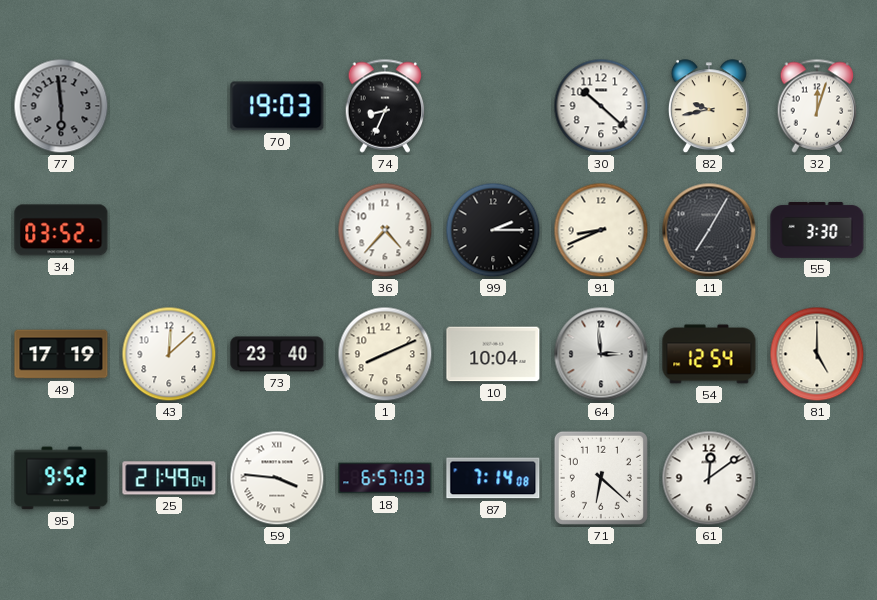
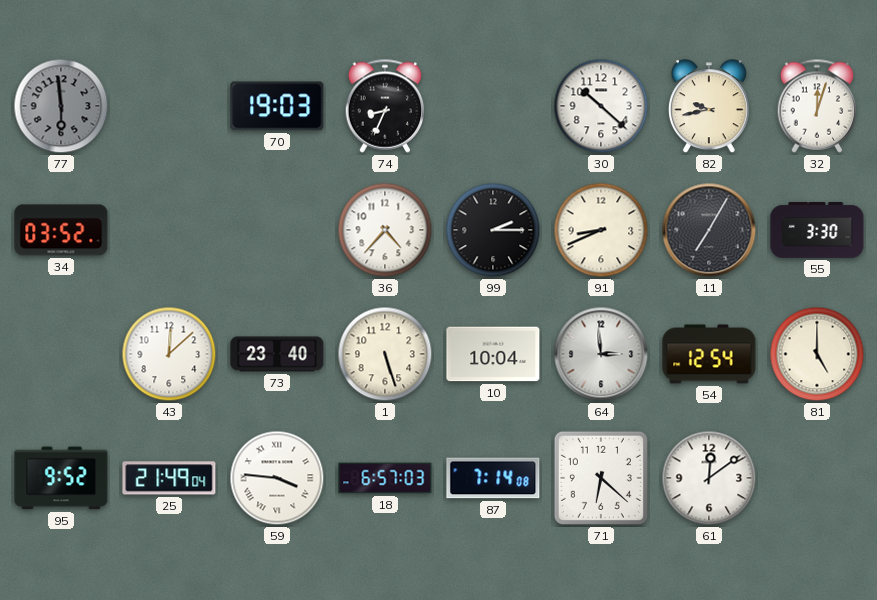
49: 17:19 -> none (61, 354)
1: 8:11 -> 5:27 (385, 354)
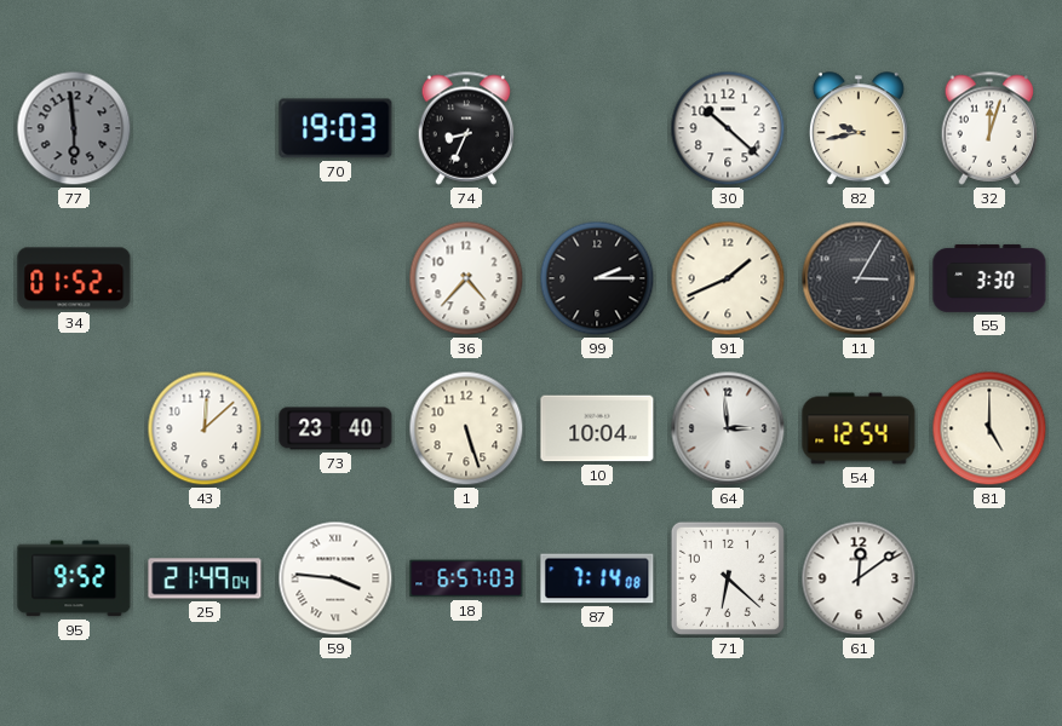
34: 03:52 -> 01:52 (74, 278)
91: 8:41 -> 1:41 (728, 278)
11: 7:05 -> 3:05 (859, 278)
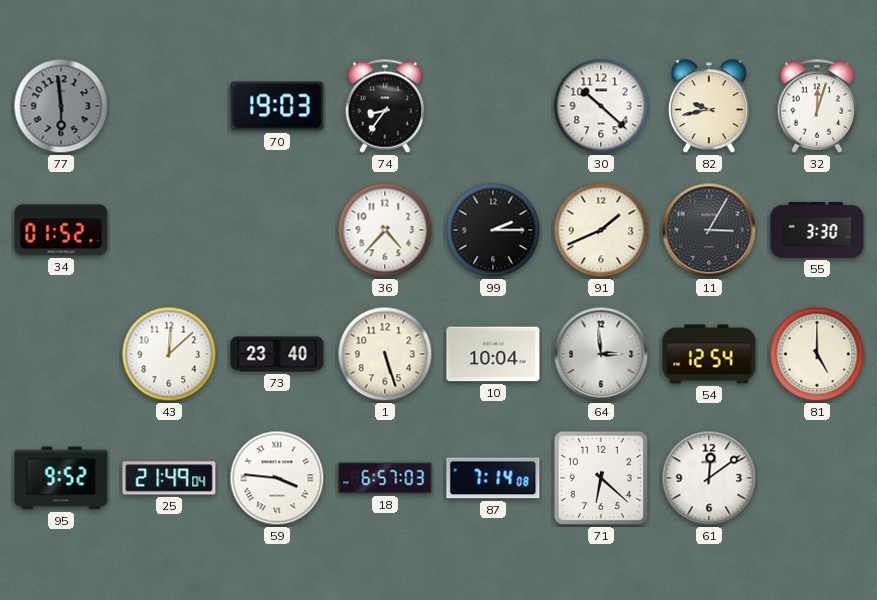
74: 8:34 -> 8:36 (385, 106)
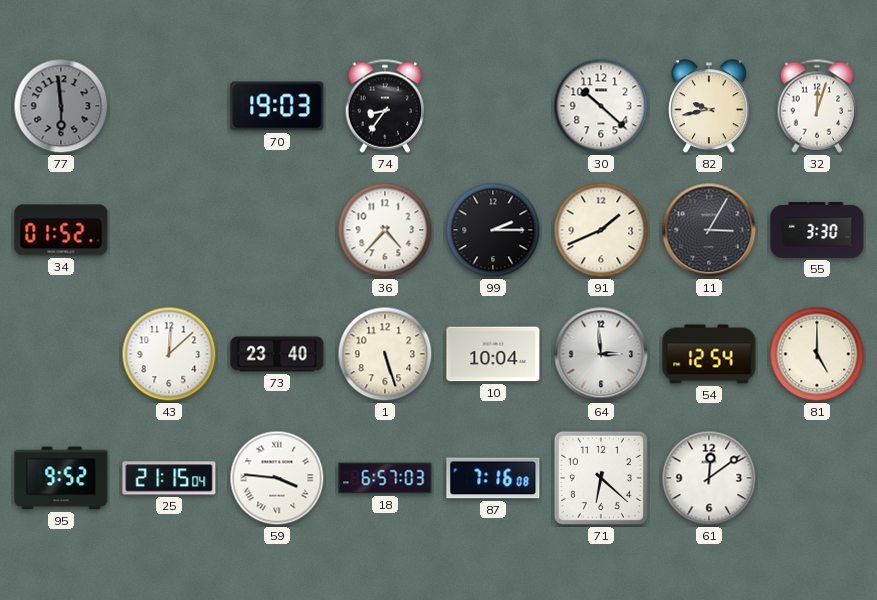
25: 21:49 -> 21:15 (169, 478)
87: 7:14 -> 7:16 (493, 478)
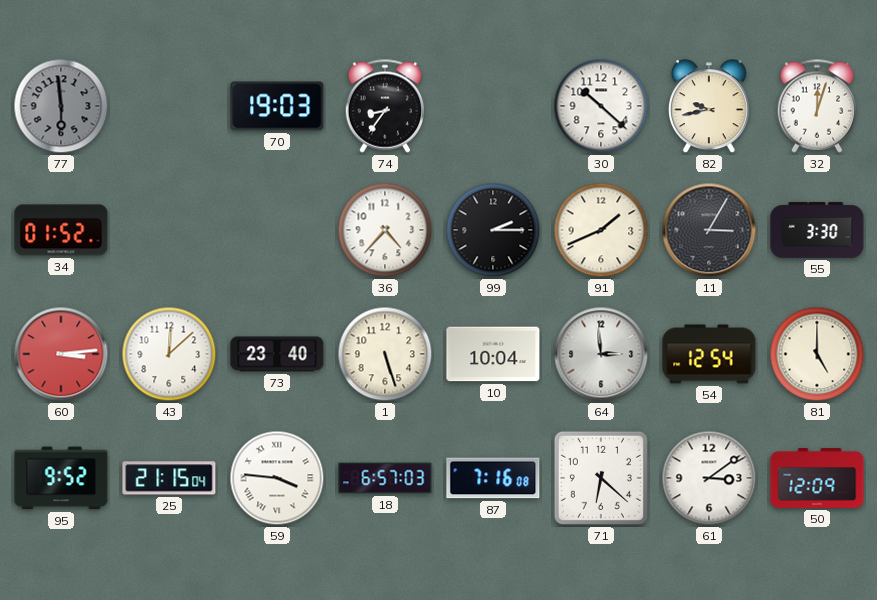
60: none -> 3:14 (61, 354)
61: 12:09 -> 3:09 (709, 478)
50: none -> 12:09 (817, 479)
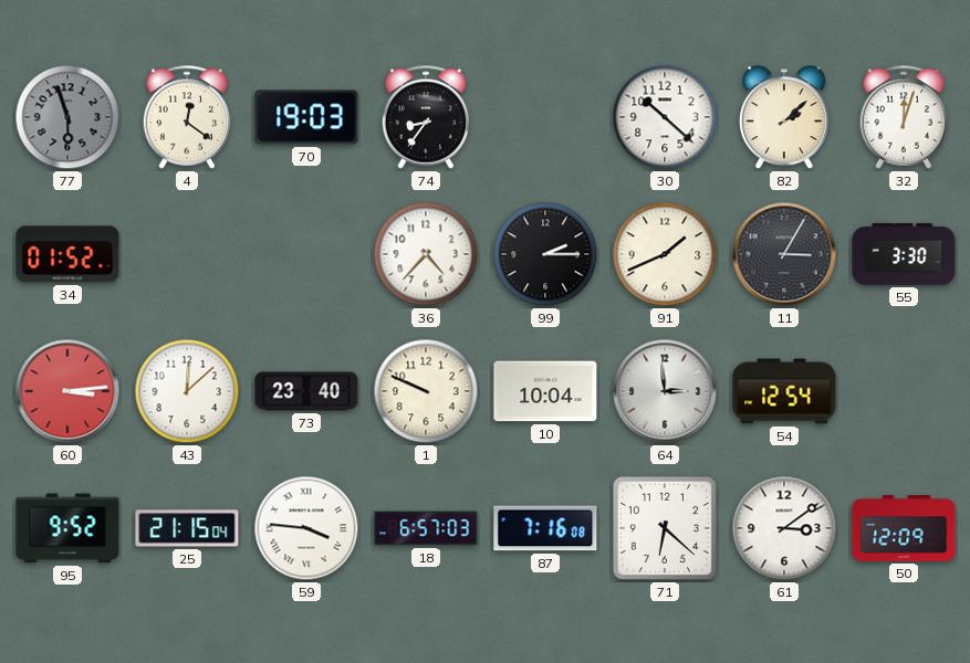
77: 5:59 -> 5:57 (67, 117)
4: none -> 12:21 (187, 117)
82: 9:43 -> 2:08 (784, 118)
1: 5:27 -> 9:49 (426, 391)
81: 5:00 -> none (817, 354)
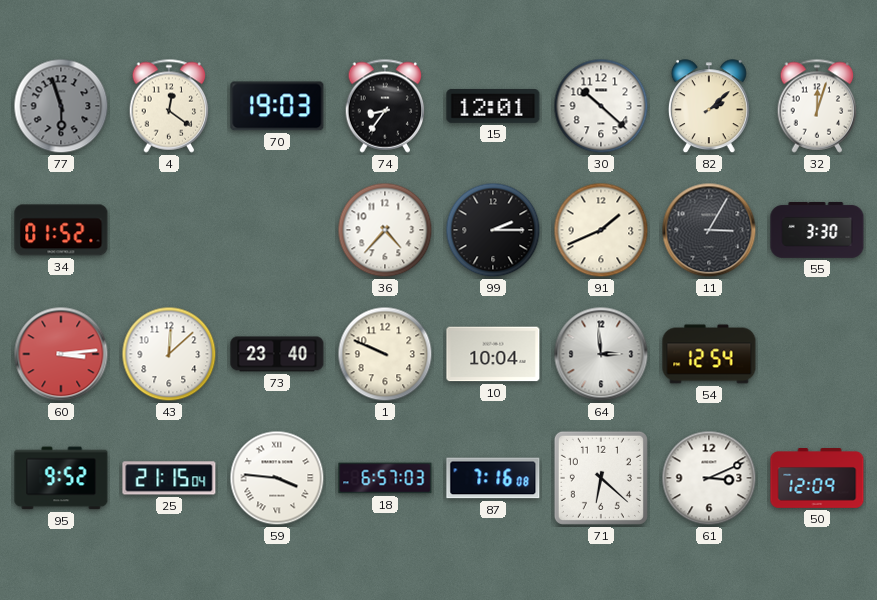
15: none -> 12:01 (493, 106)
61: 3:09 -> 3:11 (709, 478)
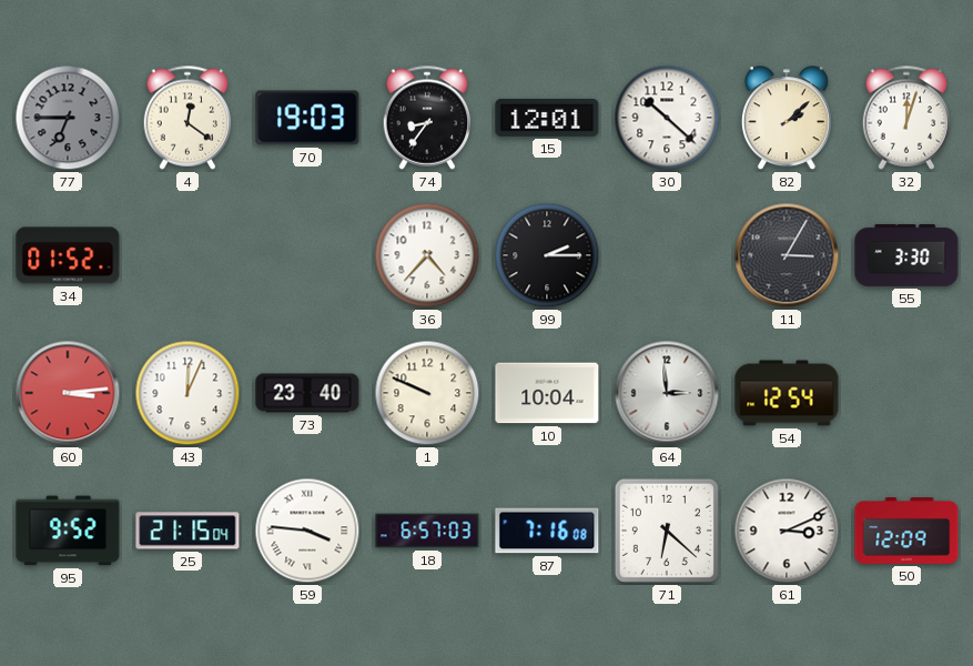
77: 5:57 -> 6:45 (68, 118)
91: 1:41 -> none (601, 230)
43: 12:08 -> 12:04 (187, 393)
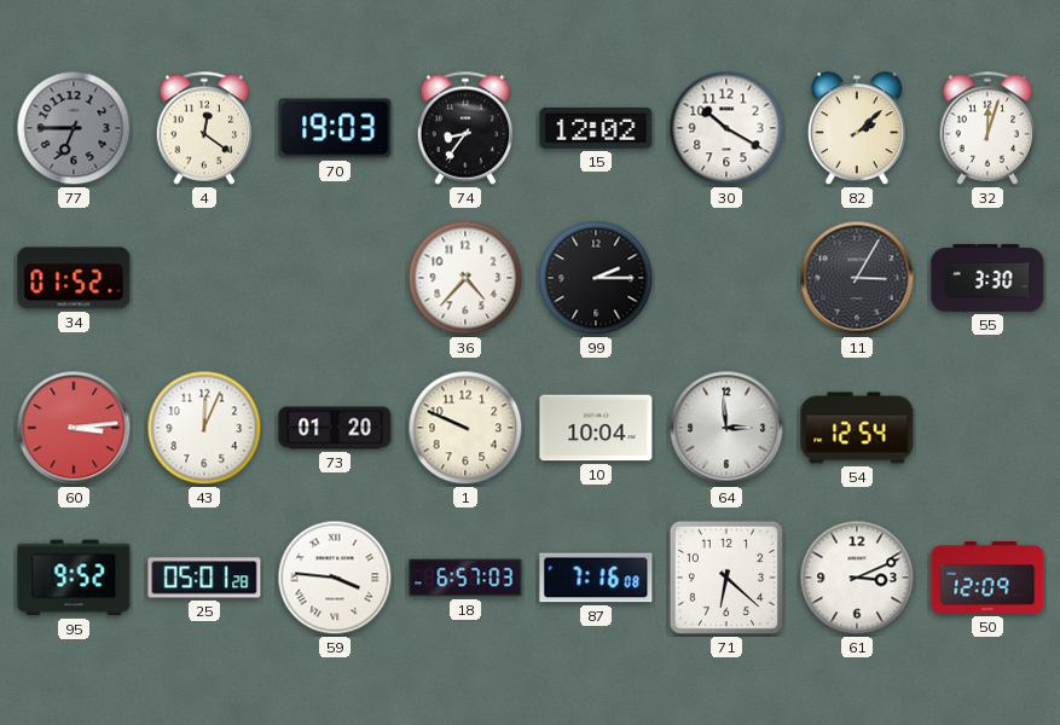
15: 12:01 -> 12:02 (596, 128)
30: 10:22 -> 10:20 (726, 128)
73: 23:40 -> 01:20 (335, 428)
25: 21:15 -> 05:01 (204, 578)
